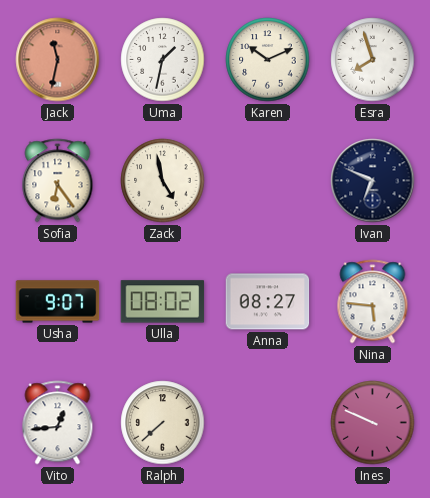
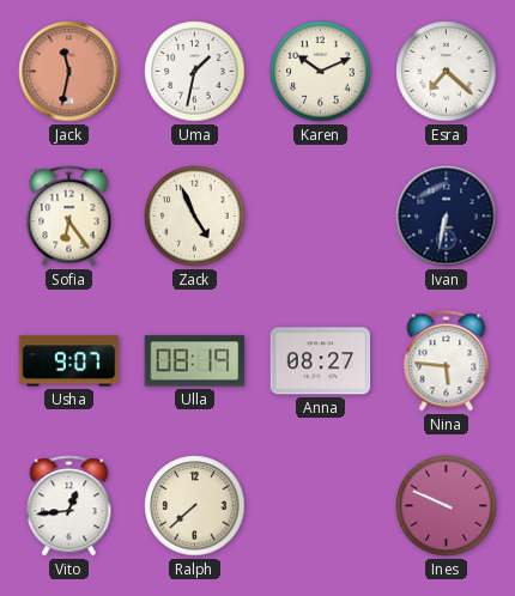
Esra: 7:57 -> 7:22 (447, 72)
Zack: 4:58 -> 4:56 (195, 217)
Ivan: 6:49 -> 6:32 (447, 217)
Ulla: 08:02 -> 08:19 (195, 361)
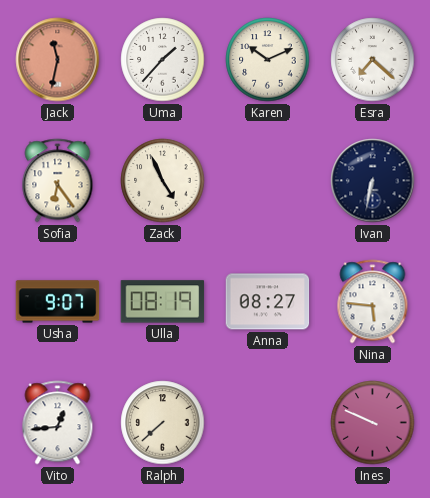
Uma: 1:32 -> 1:37 (163, 60)
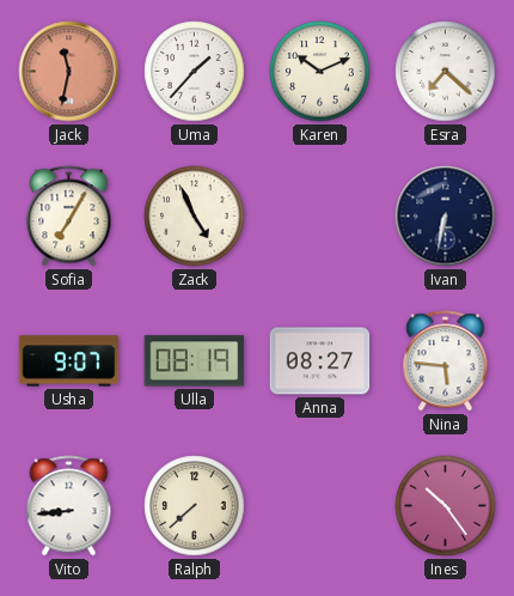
Sofia: 6:24 -> 7:05 (69, 217)
Vito: 12:44 -> 8:44 (69, 506)
Ines: 9:49 -> 10:24 (446, 506)
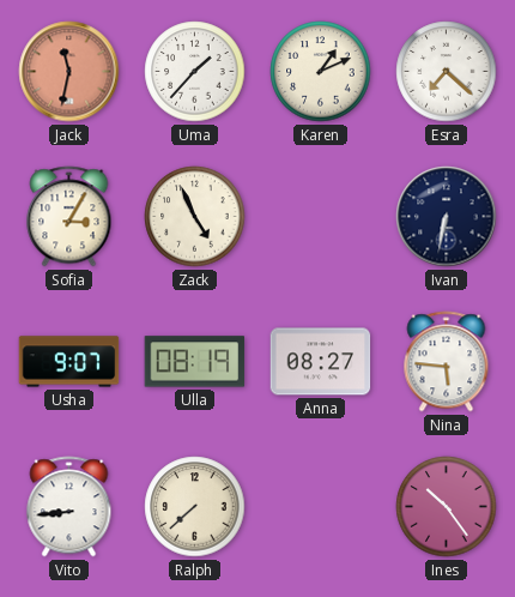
Karen: 10:11 -> 1:11 (321, 72)
Sofia: 7:05 -> 3:05 (69, 217)
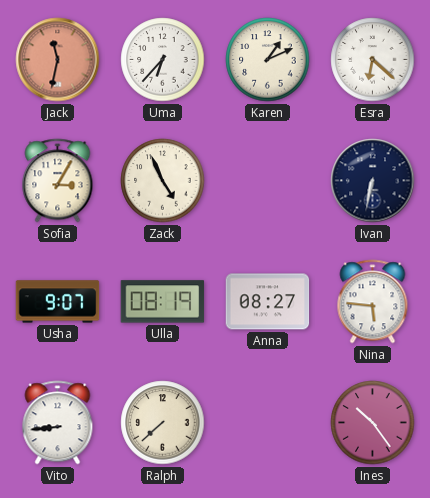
Uma: 1:37 -> 6:37 (163, 60)
Esra: 7:22 -> 6:22 (373, 60)
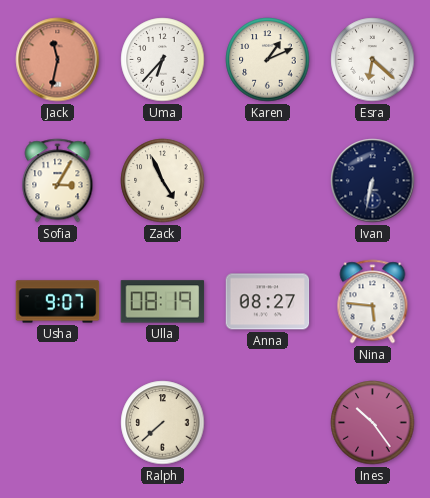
Vito: 8:44 -> none (58, 423)
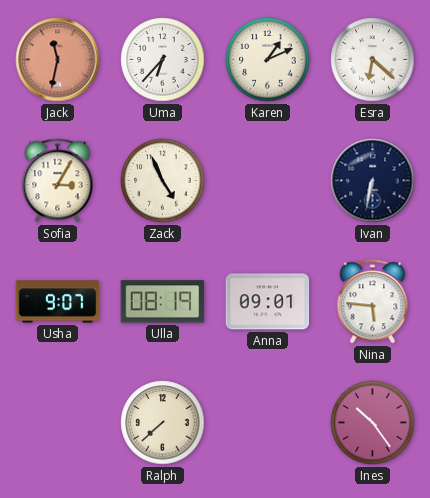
Anna: 08:27 -> 09:01 (268, 302)
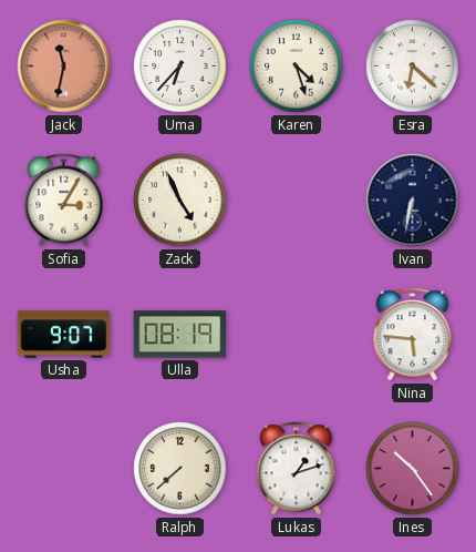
Karen: 1:11 -> 4:27 (297, 67)
Anna: 09:01 -> none (268, 302)
Lukas: none -> 1:12 (297, 469)
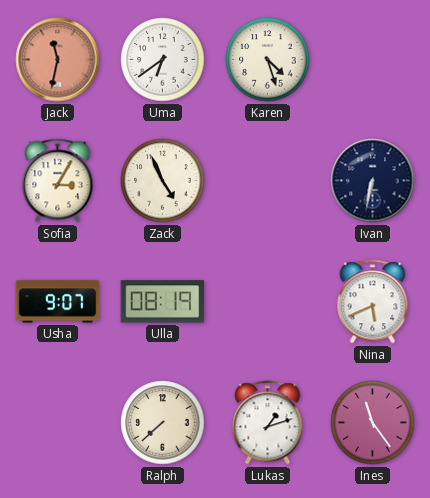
Uma: 6:37 -> 6:39 (163, 60)
Esra: 6:22 -> none (413, 67)
Nina: 5:46 -> 5:41 (373, 302)
Ines: 10:24 -> 11:24 (373, 423)
